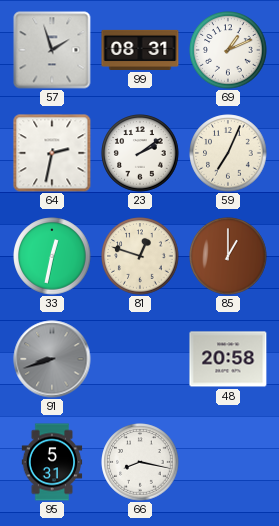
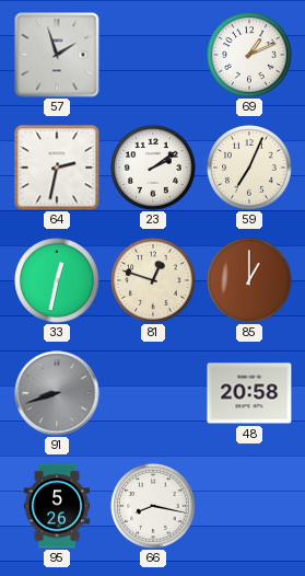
99: 08:31 -> none (140, 50)
95: 5:31 -> 5:26 (57, 506)
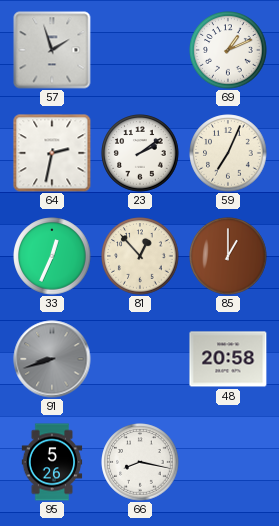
33: 12:32 -> 12:34 (52, 256)
81: 12:48 -> 12:53 (140, 256)
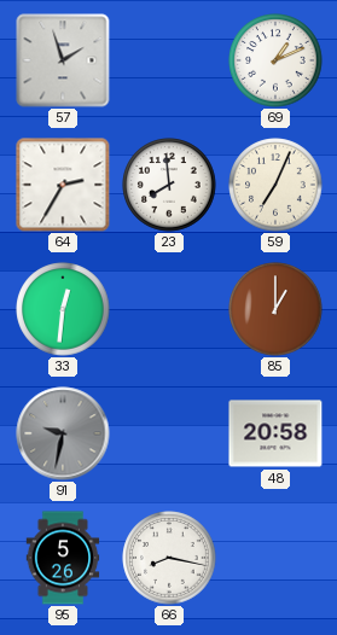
64: 2:32 -> 2:35 (63, 185)
23: 2:09 -> 7:59 (169, 185)
33: 12:34 -> 12:31 (63, 309)
81: 12:53 -> none (140, 256)
91: 8:42 -> 9:32 (63, 433)
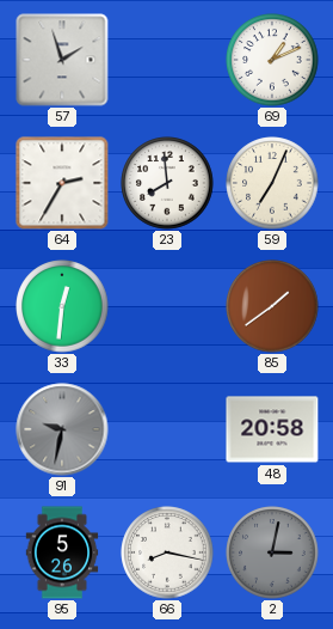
85: 1:00 -> 1:39 (272, 306)
2: none -> 3:02 (272, 552)
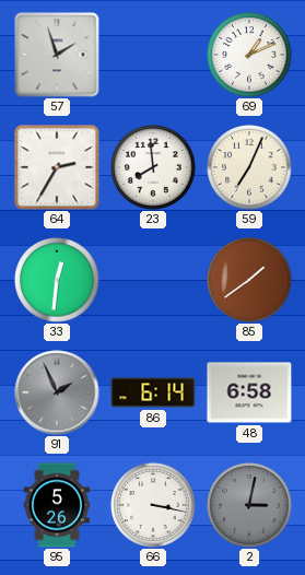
91: 9:32 -> 1:56 (57, 392)
86: none -> 6:14 (153, 392)
48: 20:58 -> 6:58 (249, 392)
66: 8:17 -> 3:17 (153, 505)
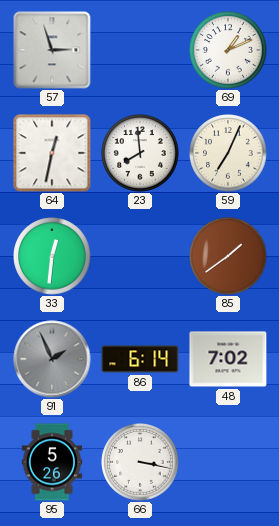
57: 1:57 -> 2:57 (52, 50)
64: 2:35 -> 12:32 (52, 153)
48: 6:58 -> 7:02 (228, 359)
2: 3:02 -> none (249, 505)
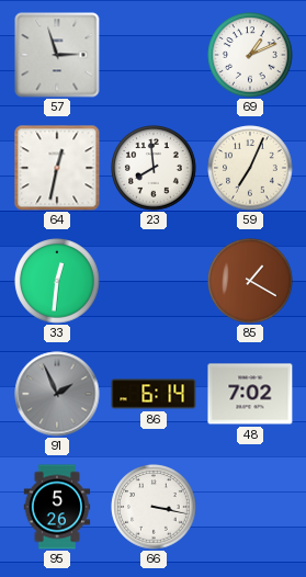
85: 1:39 -> 1:20 (250, 281)
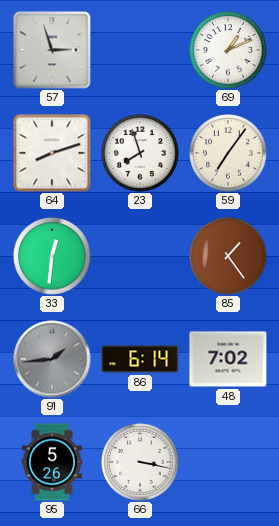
64: 12:32 -> 8:12 (52, 153)
23: 7:59 -> 7:57 (140, 153)
59: 7:04 -> 7:06 (228, 153)
85: 1:20 -> 1:24 (228, 256)
91: 1:56 -> 1:44 (52, 359)
